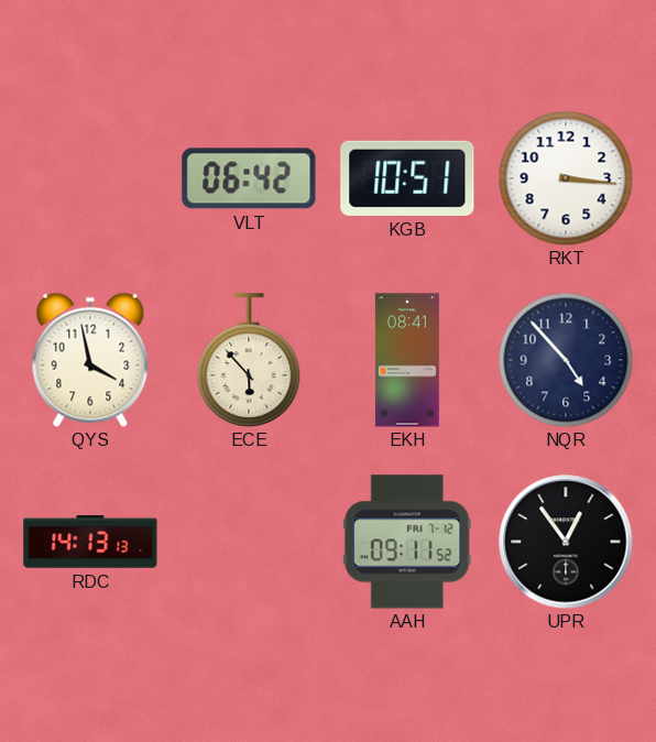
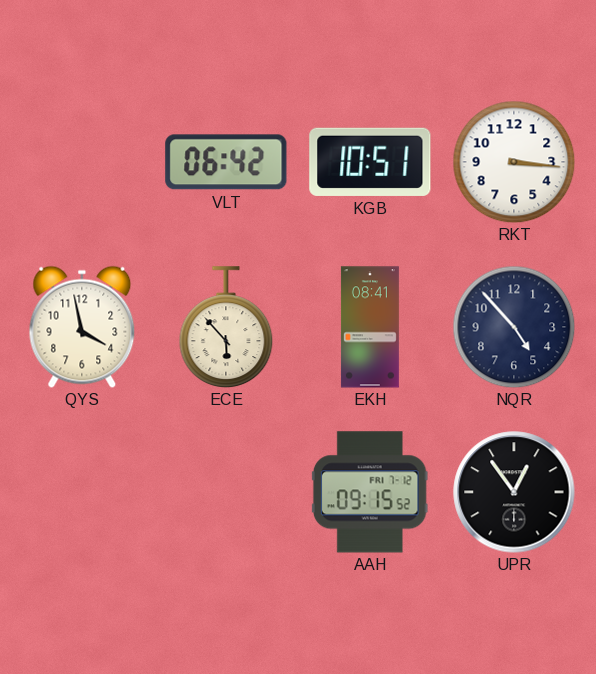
RDC: 14:13 -> none (90, 543)
AAH: 09:11 -> 09:15 (370, 492)
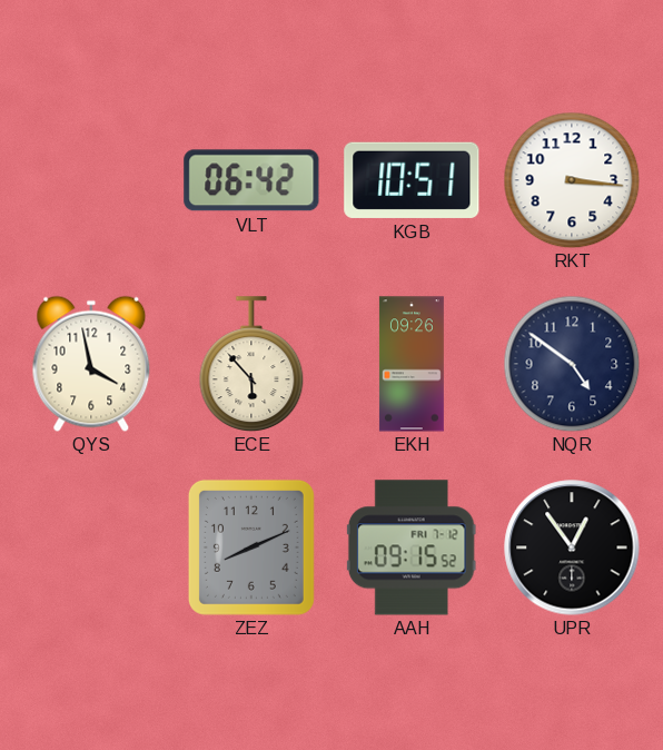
EKH: 08:41 -> 09:26 (412, 364)
NQR: 4:53 -> 4:51 (572, 364)
ZEZ: none -> 8:11 (251, 547)
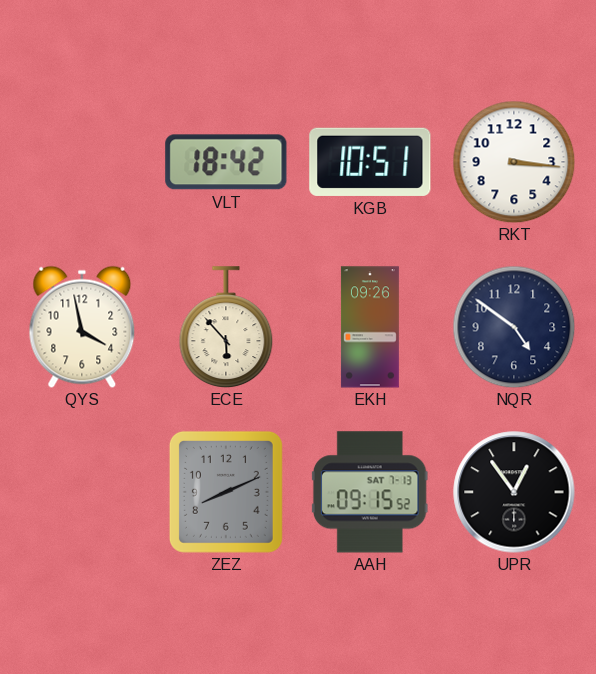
VLT: 06:42 -> 18:42 (226, 162)
AAH date: FRI 7-12 -> SAT 7-13 (370, 492)
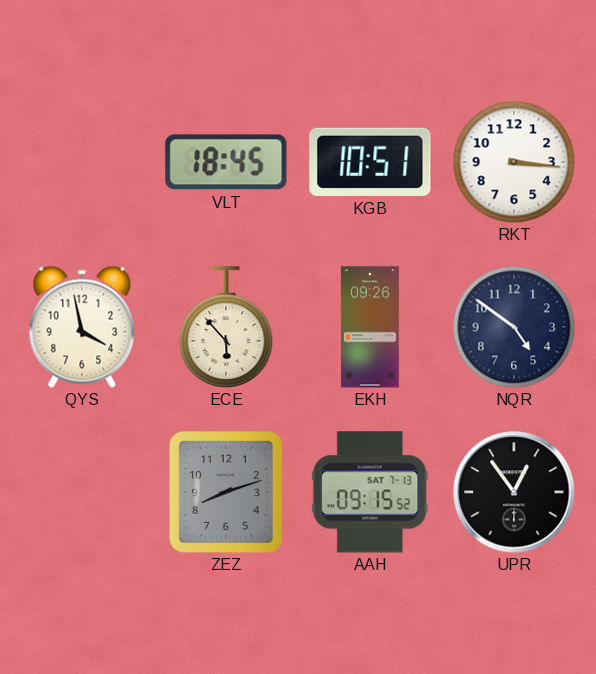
VLT: 18:42 -> 18:45 (226, 162)
ZEZ: 8:11 -> 8:12 (226, 492)
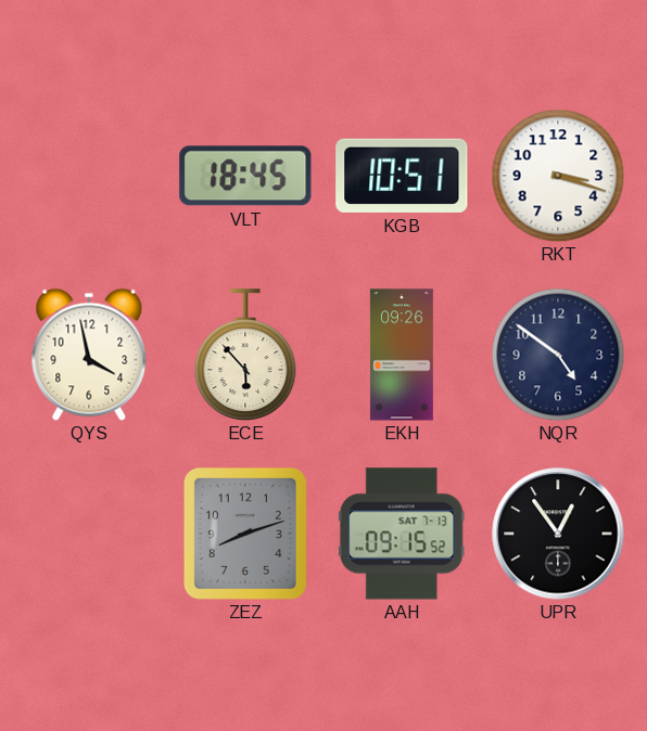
RKT: 3:16 -> 3:18 (558, 176)
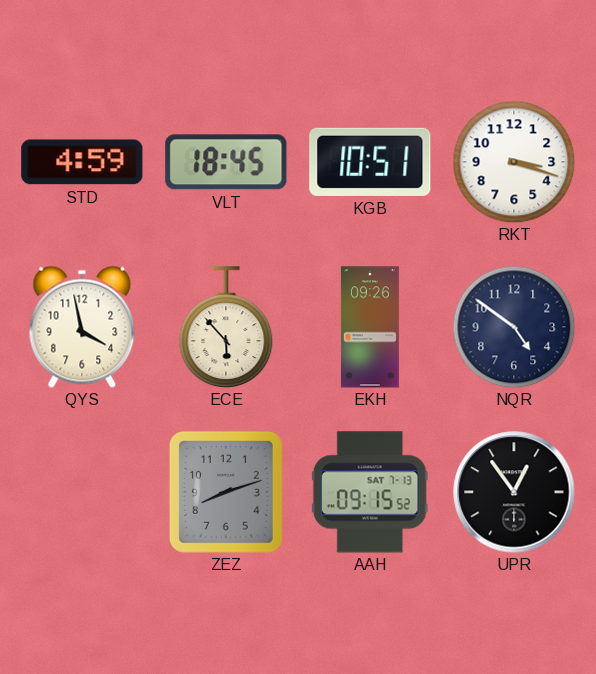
STD: none -> 4:59 (82, 162)
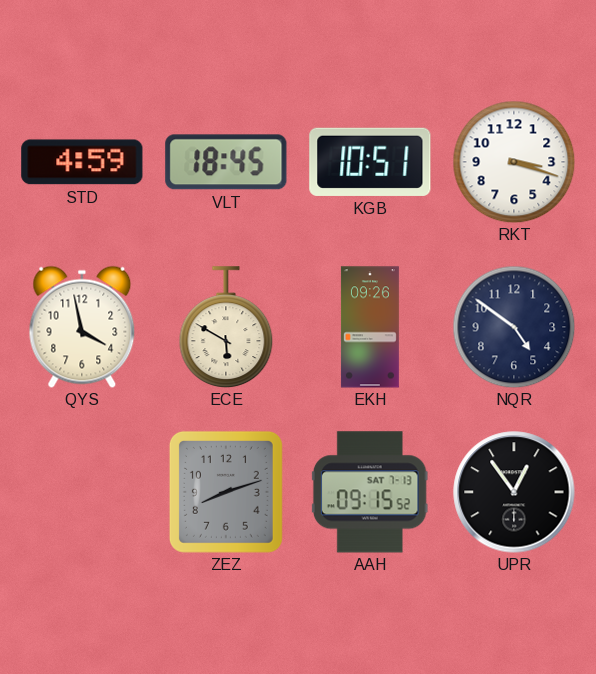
ECE: 5:53 -> 5:50 (226, 327)
